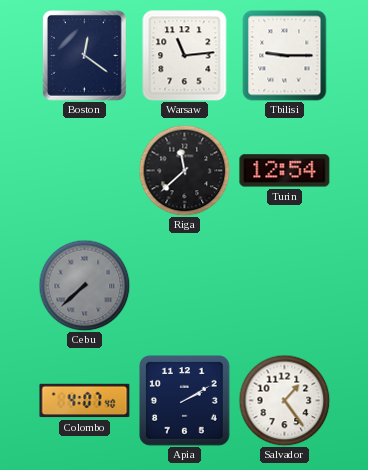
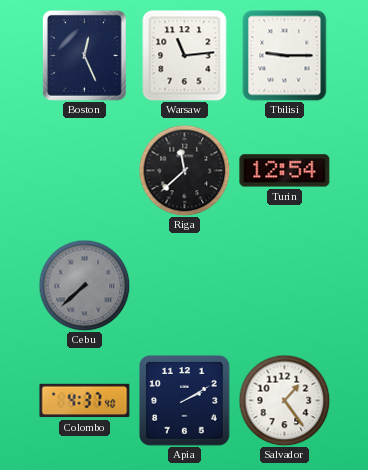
Boston: 12:21 -> 12:26 (84, 55)
Colombo: 4:07 -> 4:37 (85, 401)
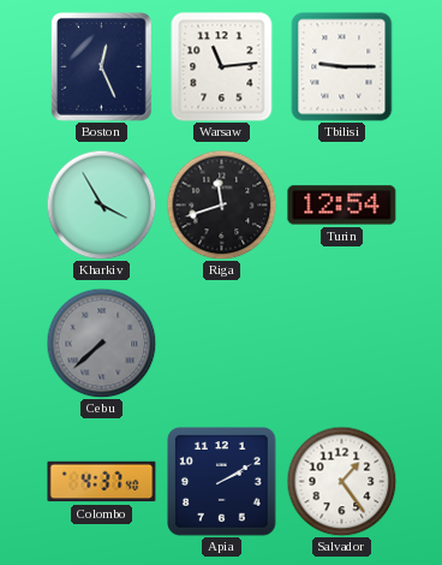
Kharkiv: none -> 3:55 (101, 204)
Riga: 11:38 -> 11:42 (221, 204)
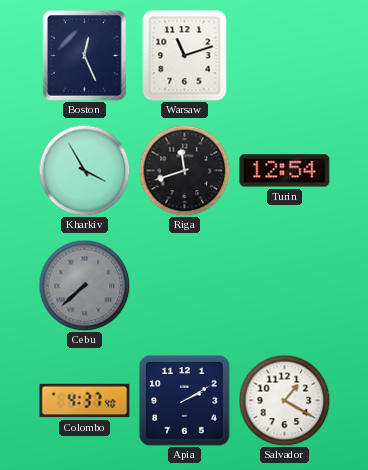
Warsaw: 11:14 -> 11:12 (185, 56)
Tbilisi: 9:15 -> none (342, 67)
Salvador: 1:24 -> 1:20 (284, 400)
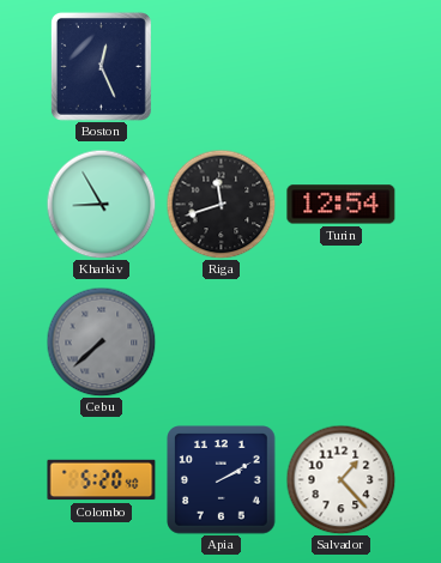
Warsaw: 11:12 -> none (185, 56)
Kharkiv: 3:55 -> 8:55 (101, 204)
Colombo: 4:37 -> 5:20 (102, 480)
Salvador: 1:20 -> 1:23 (340, 479)
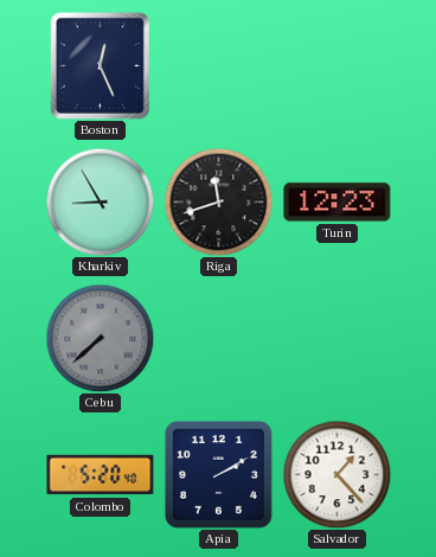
Turin: 12:54 -> 12:23 (338, 203)
